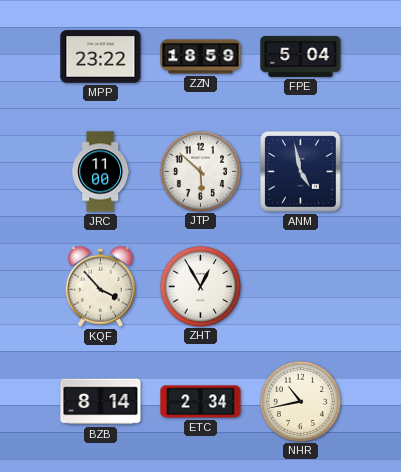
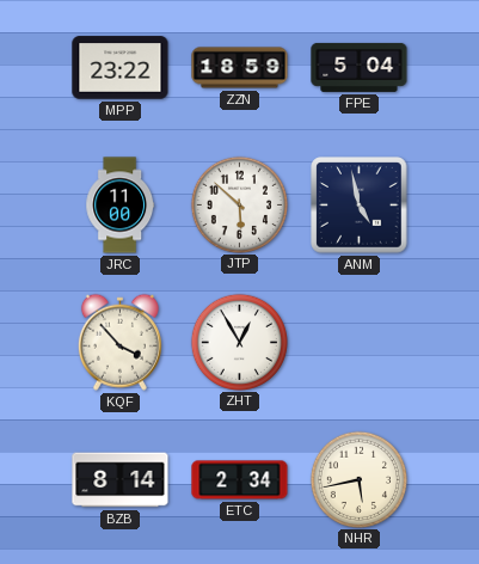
NHR: 10:43 -> 5:43 (358, 479)
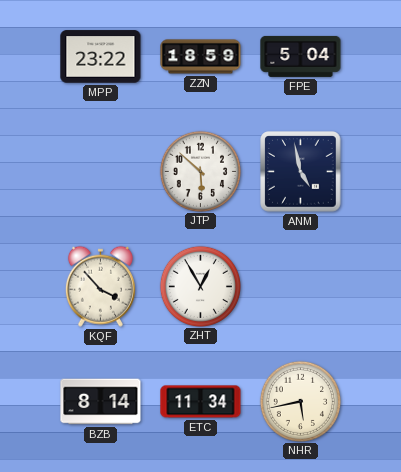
JRC: 11:00 -> none (121, 206)
ETC: 2:34 -> 11:34 (201, 402)
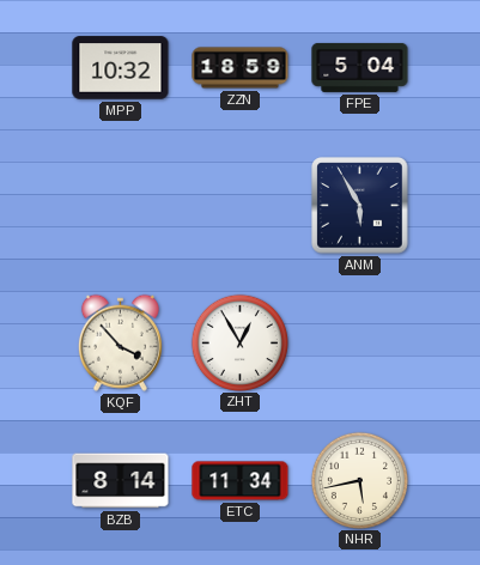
MPP: 23:22 -> 10:32 (121, 68)
JTP: 5:52 -> none (200, 171)
ANM: 4:58 -> 5:55 (360, 206)
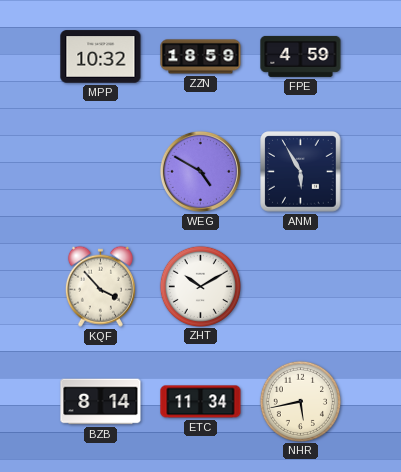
FPE: 5:04 -> 4:59 (301, 56)
WEG: none -> 4:50 (200, 171)
ZHT: 12:55 -> 10:10 (200, 286)
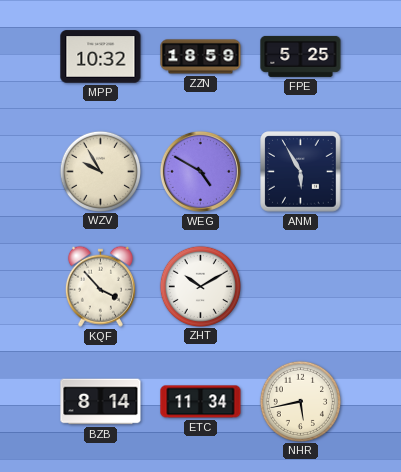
FPE: 4:59 -> 5:25 (301, 56)
WZV: none -> 9:55 (100, 171)
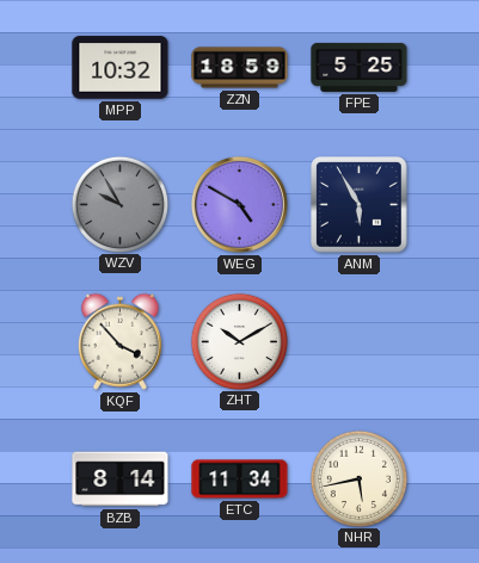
WZV dial: cream -> grey (119, 204)
